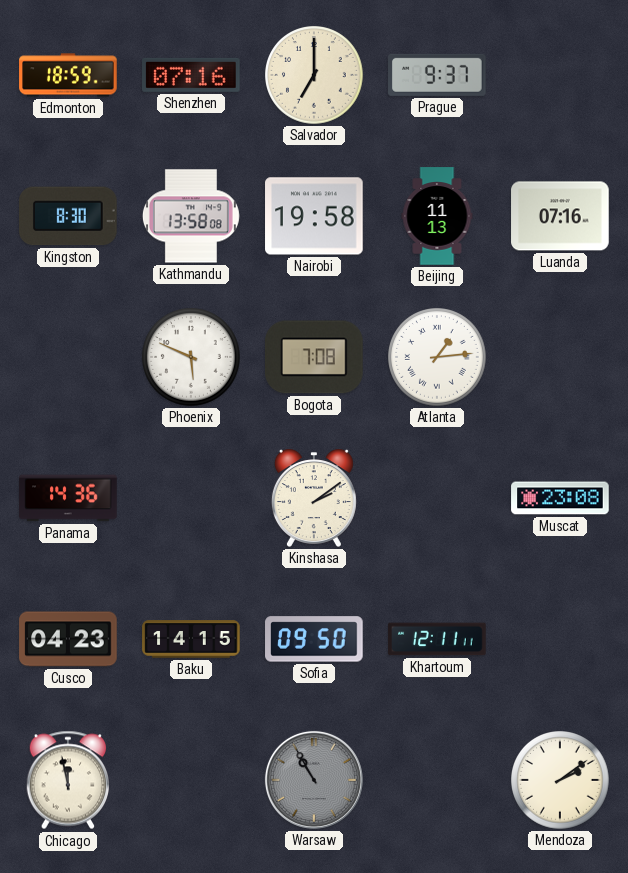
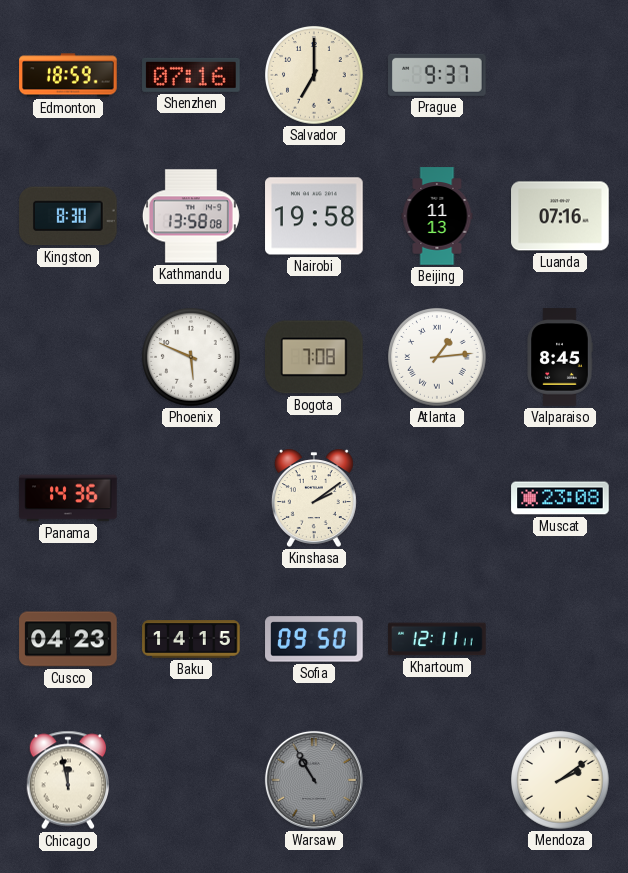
Valparaiso: none -> 8:45 (560, 357)
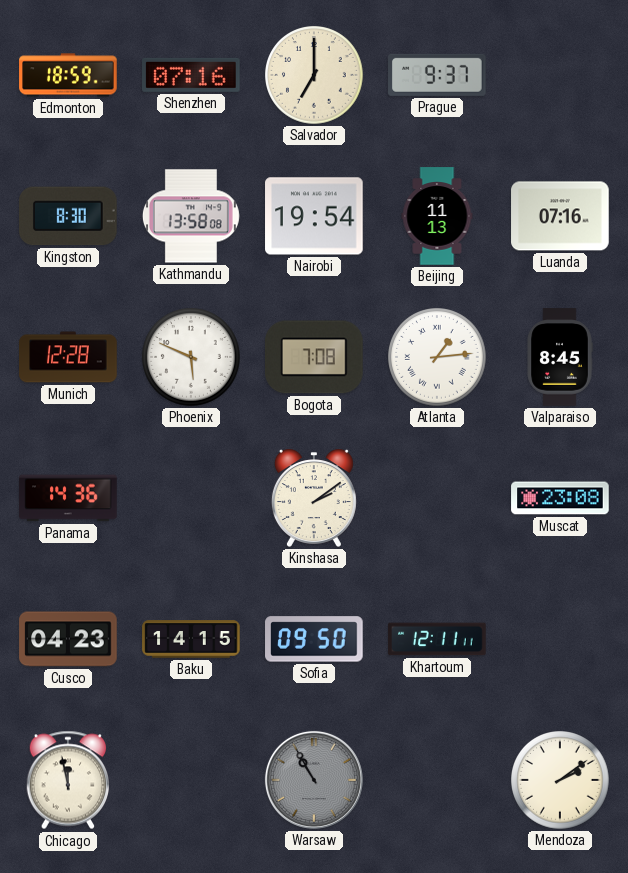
Nairobi: 19:58 -> 19:54 (314, 216)
Munich: none -> 12:28 (68, 357)
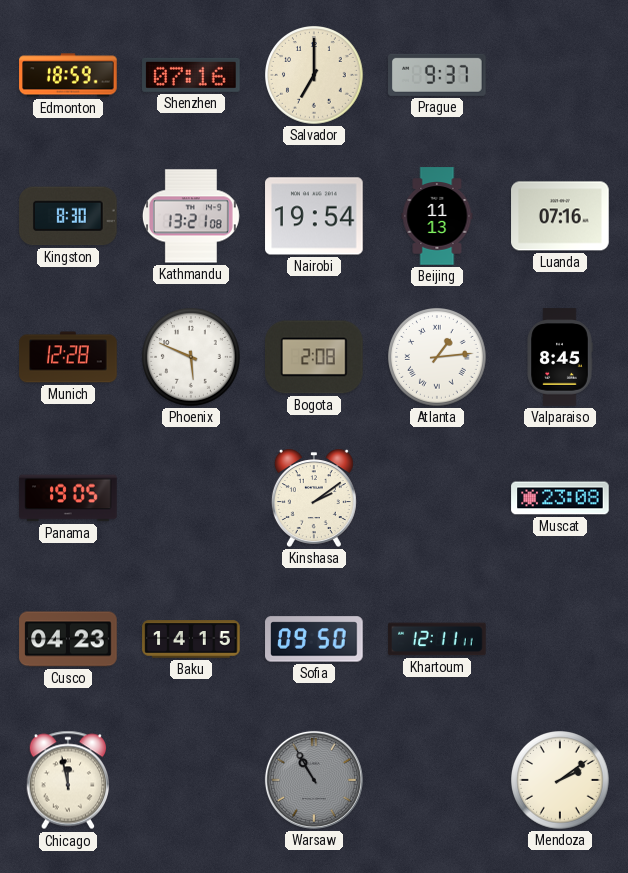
Kathmandu: 13:58 -> 13:21 (191, 216)
Bogota: 7:08 -> 2:08 (315, 357)
Panama: 14:36 -> 19:05 (68, 498)
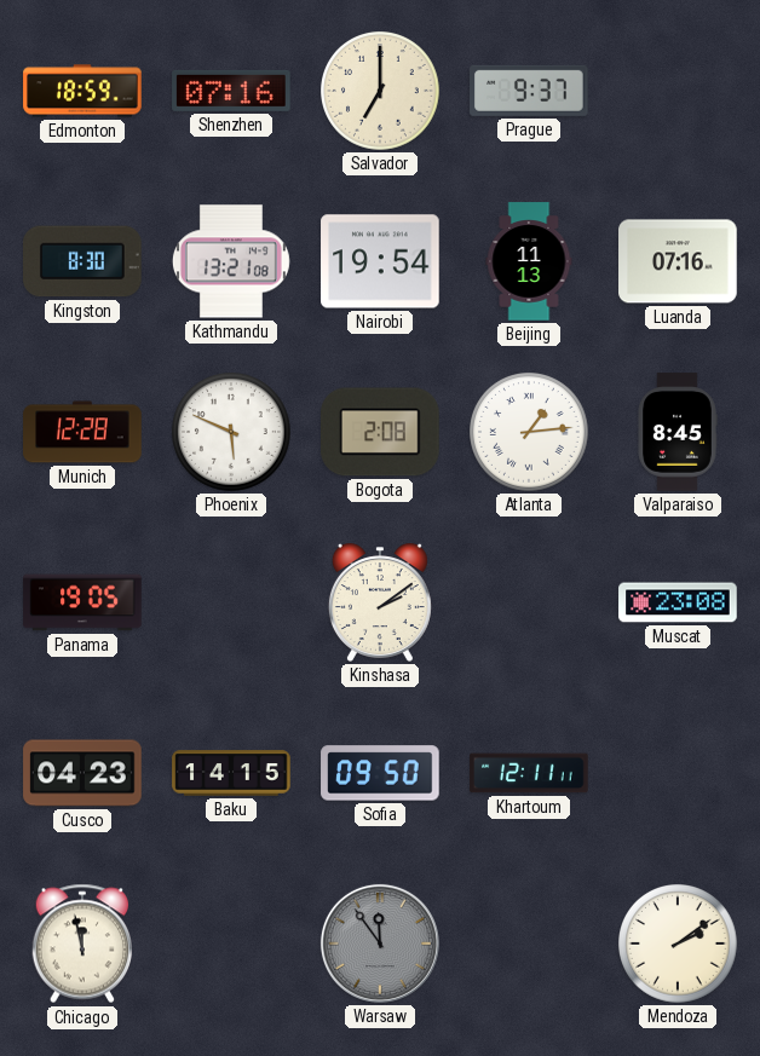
Warsaw: 10:55 -> 11:54 (380, 944)
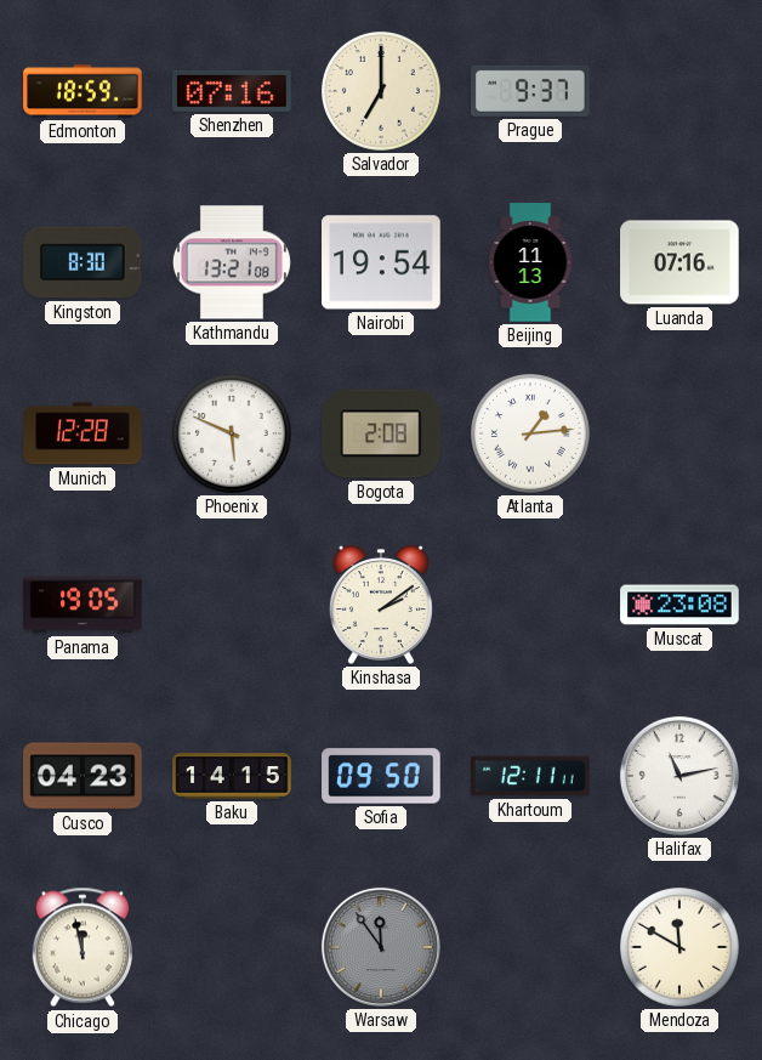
Valparaiso: 8:45 -> none (678, 432)
Halifax: none -> 11:13 (679, 776)
Mendoza: 2:09 -> 11:50 (681, 948)
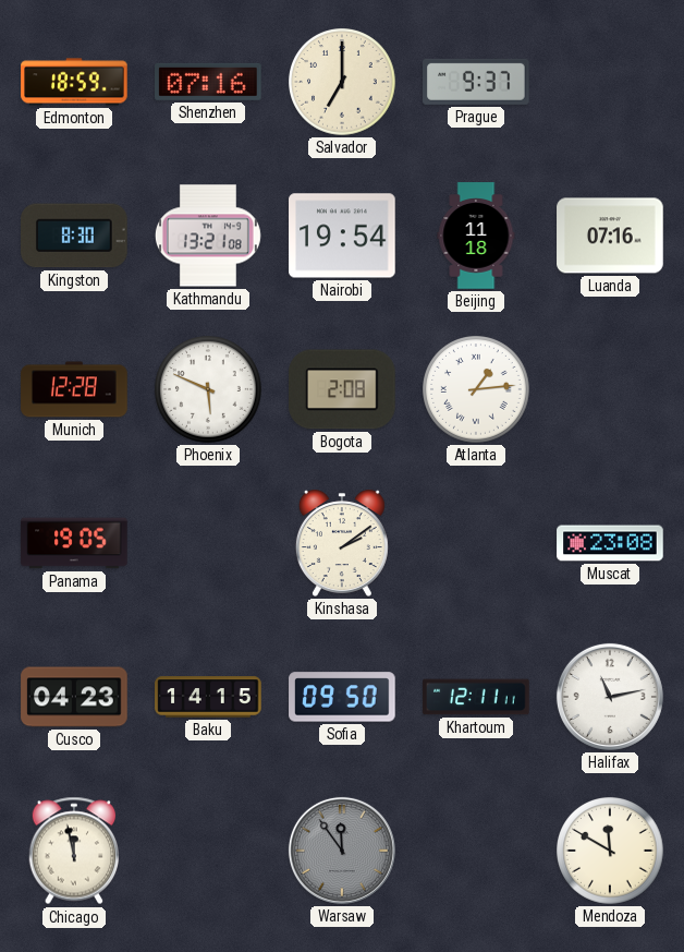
Beijing: 11:13 -> 11:18 (476, 236)
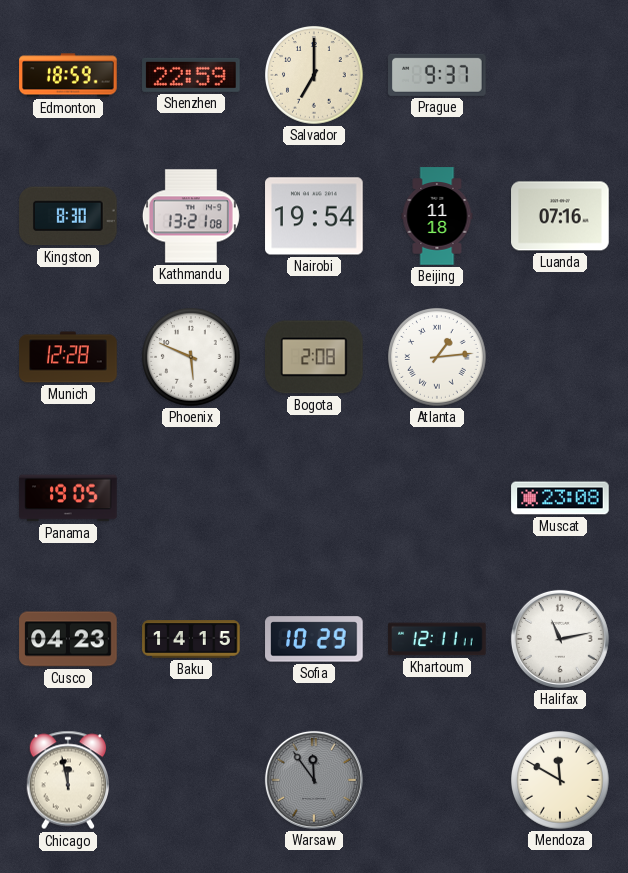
Shenzhen: 07:16 -> 22:59 (191, 75)
Kinshasa: 2:09 -> none (342, 543)
Sofia: 09:50 -> 10:29 (314, 639)
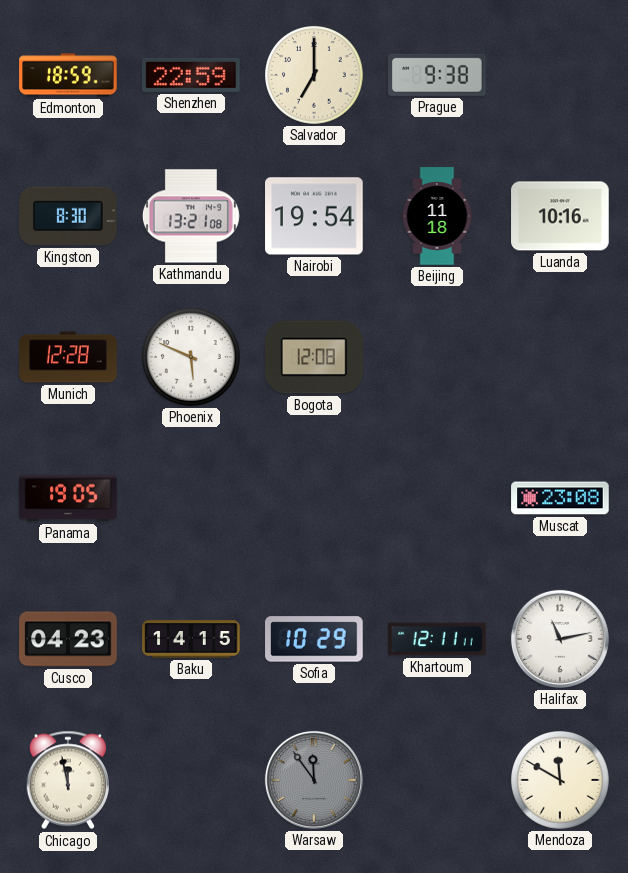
Prague: 9:37 -> 9:38 (437, 75)
Luanda: 07:16 -> 10:16 (560, 216)
Bogota: 2:08 -> 12:08 (315, 357)
Atlanta: 1:14 -> none (438, 358)
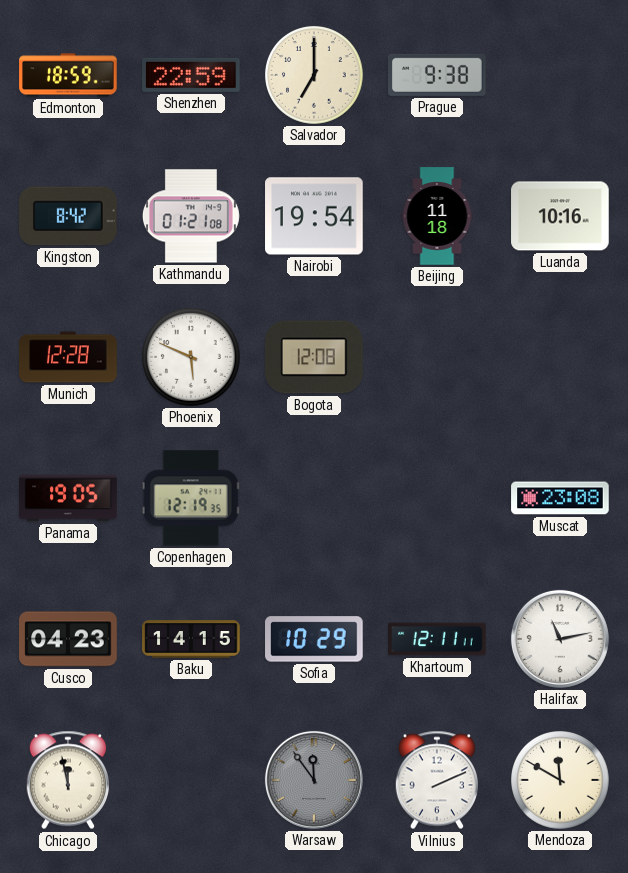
Kingston: 8:30 -> 8:42 (69, 216)
Kathmandu: 13:21 -> 01:21 (191, 216)
Copenhagen: none -> 12:19 (191, 498)
Vilnius: none -> 2:11 (437, 780)
